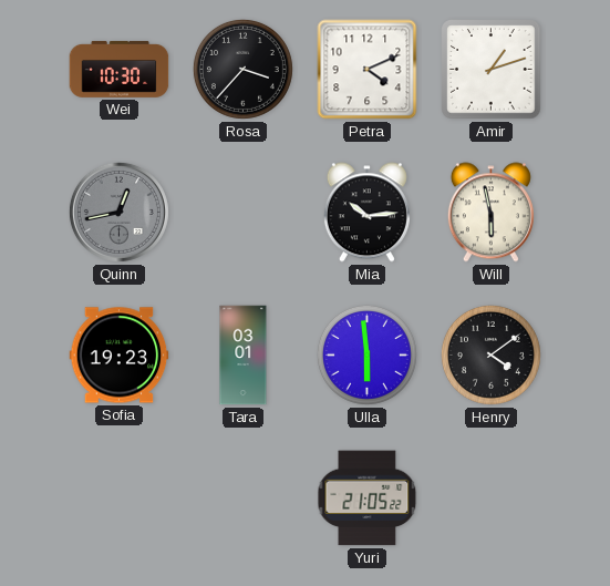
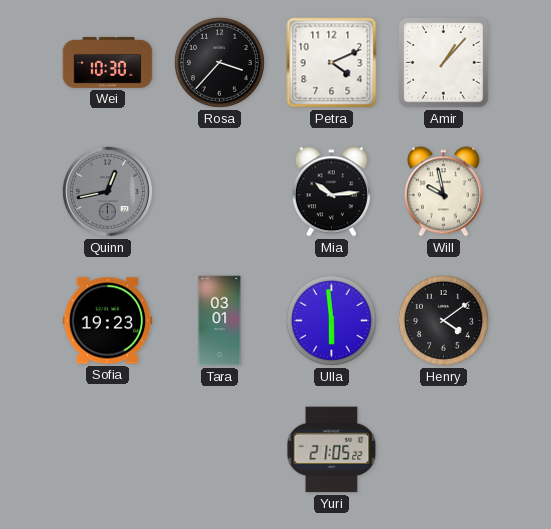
Amir: 1:12 -> 1:07 (444, 63)
Will: 5:58 -> 9:58 (443, 192)
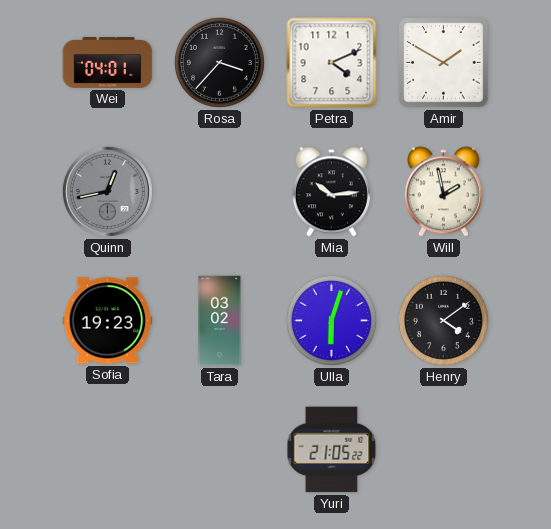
Wei: 10:30 -> 04:01 (108, 62)
Amir: 1:07 -> 1:50 (444, 63)
Will: 9:58 -> 1:58 (443, 192)
Tara: 03:01 -> 03:02 (220, 321)
Ulla: 5:59 -> 6:03 (331, 320)
